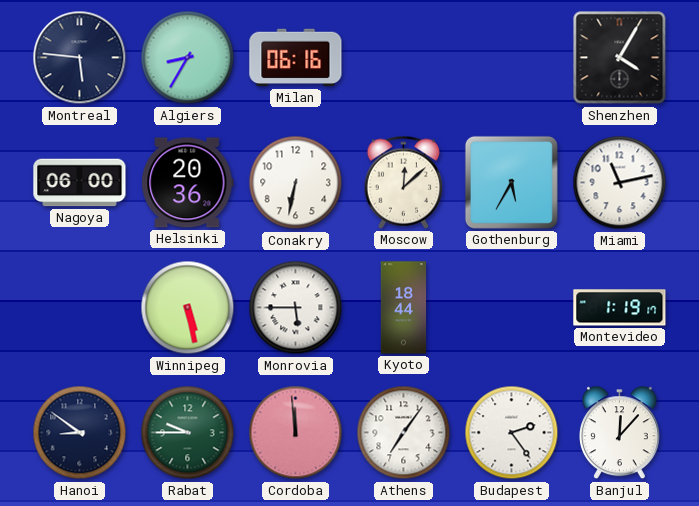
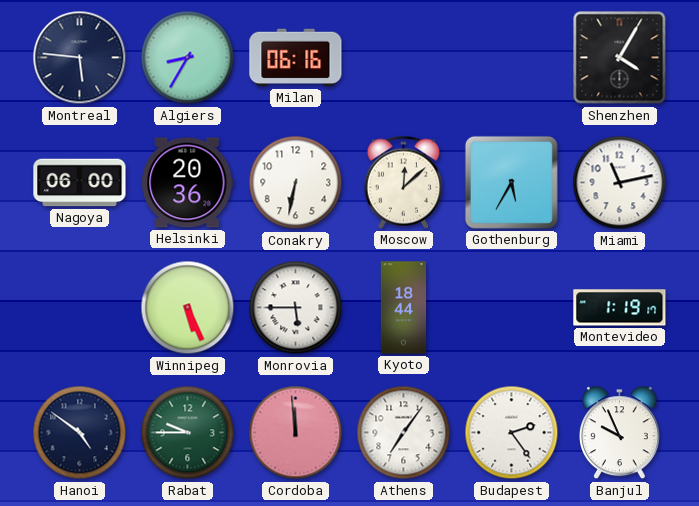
Winnipeg: 5:28 -> 5:26 (188, 308)
Hanoi: 8:51 -> 4:51 (80, 433)
Banjul: 12:07 -> 9:56 (619, 433)
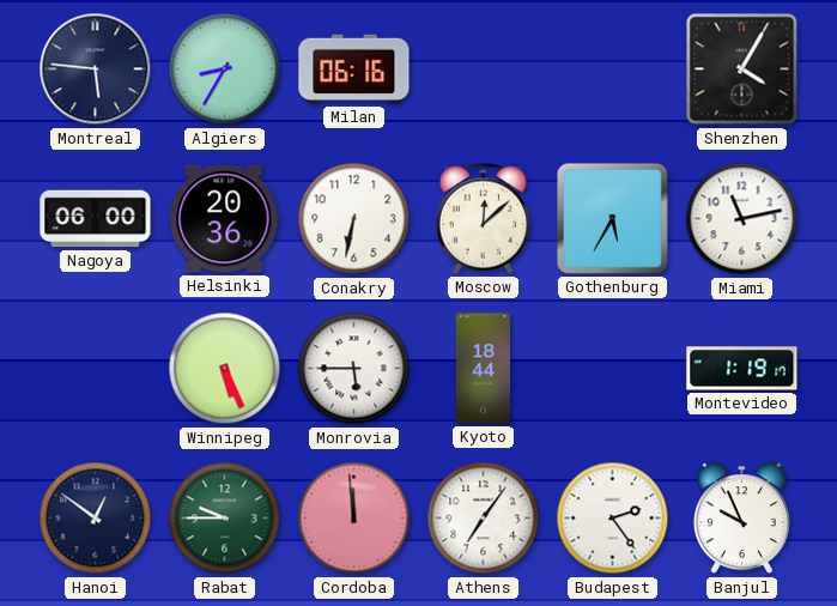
Hanoi: 4:51 -> 12:51 (96, 519)
